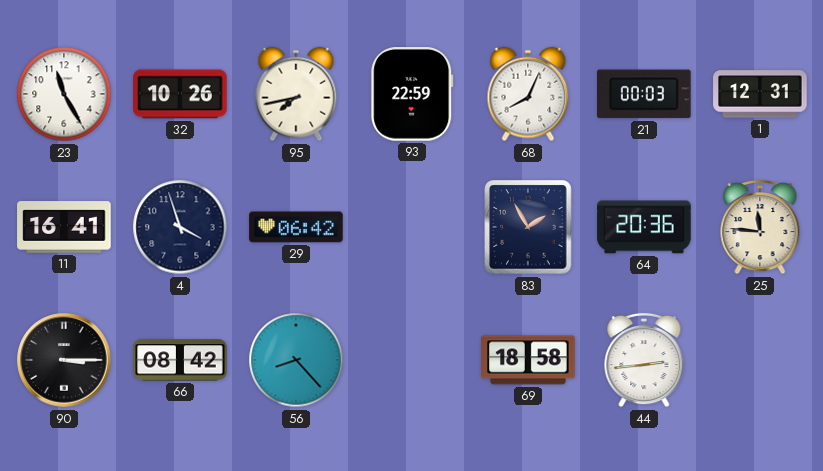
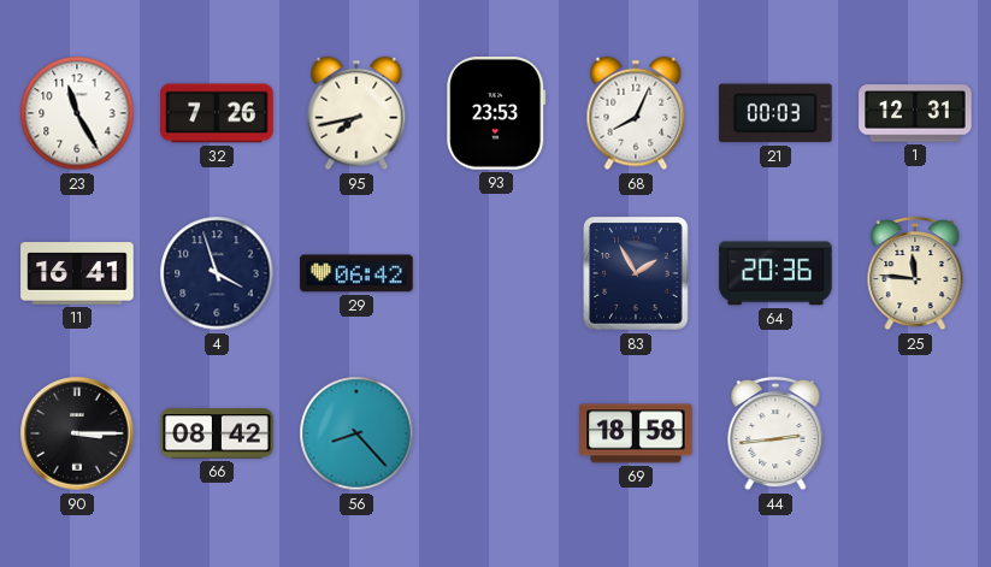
32: 10:26 -> 7:26 (217, 113)
93: 22:59 -> 23:53 (496, 113)
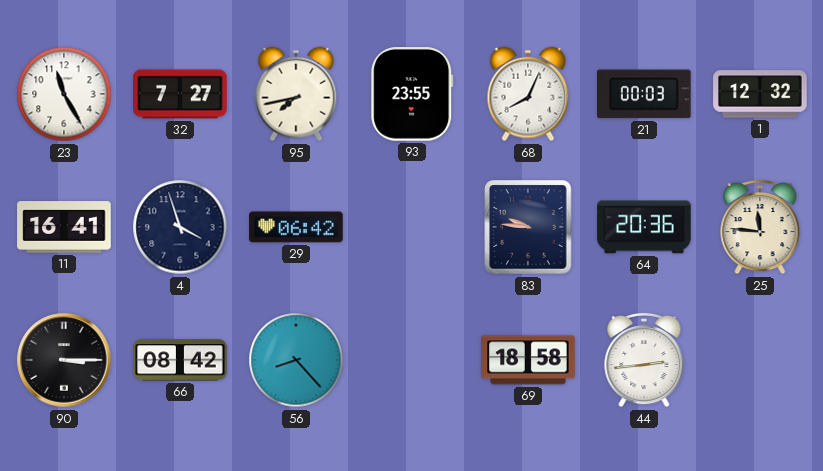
32: 7:26 -> 7:27 (180, 94)
93: 23:53 -> 23:55 (412, 94)
1: 12:31 -> 12:32 (760, 94)
83: 1:55 -> 9:46 (528, 227)
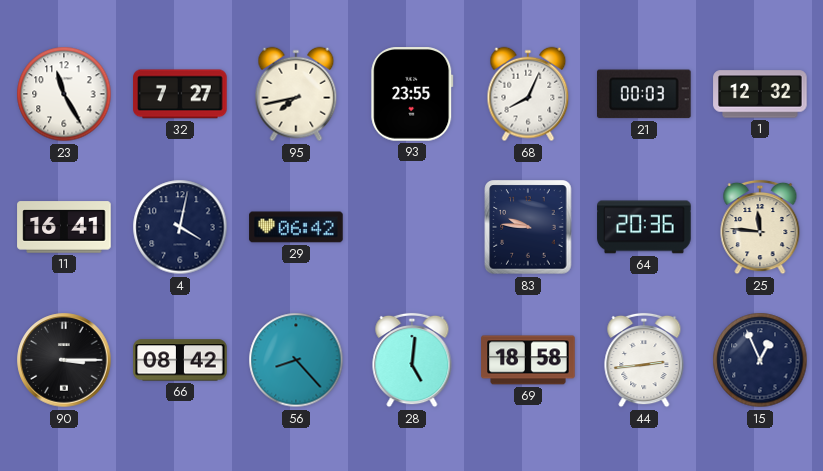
4: 3:57 -> 4:02 (180, 227)
28: none -> 5:01 (412, 360)
15: none -> 12:56 (760, 360)
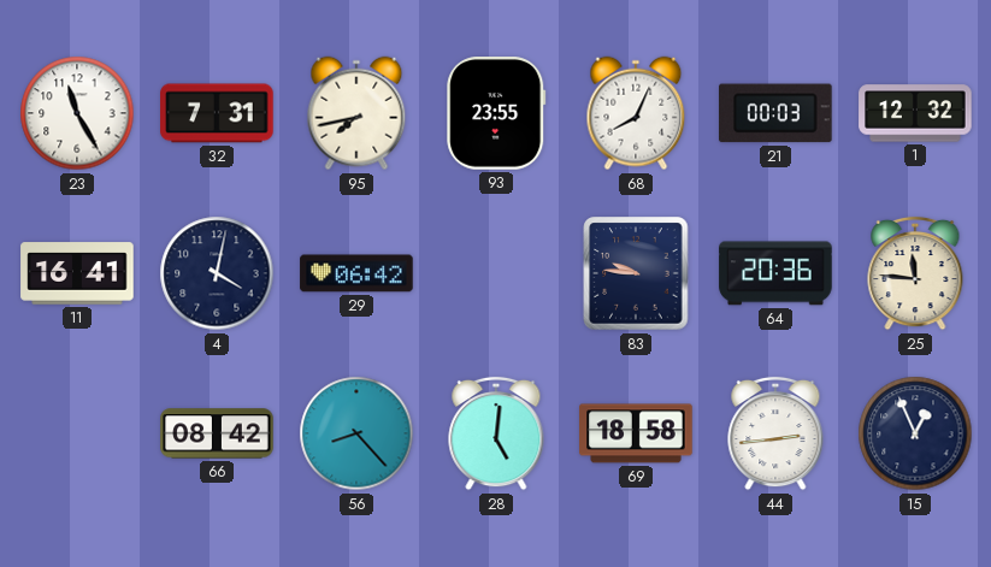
32: 7:27 -> 7:31 (217, 113)
90: 3:15 -> none (64, 360)
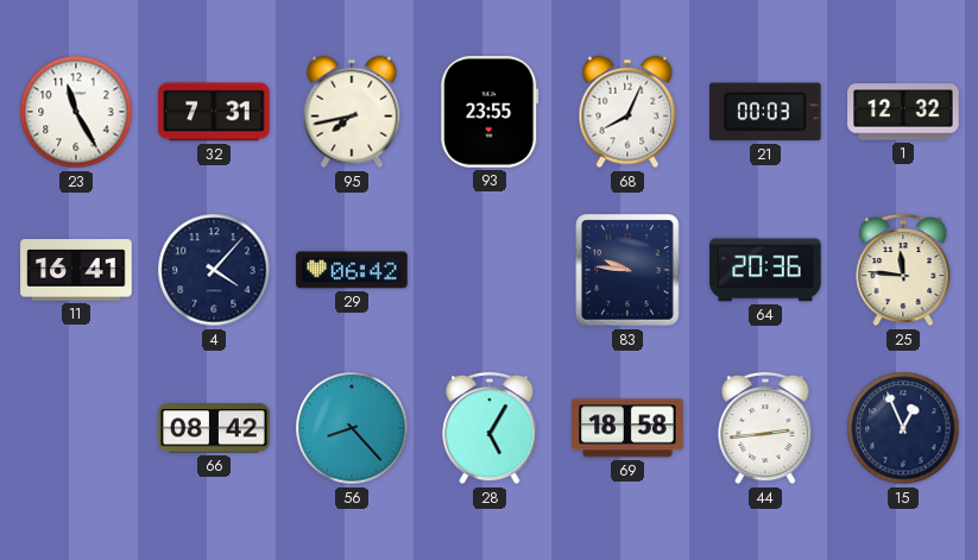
4: 4:02 -> 4:07 (214, 270)
28: 5:01 -> 5:05 (490, 428)
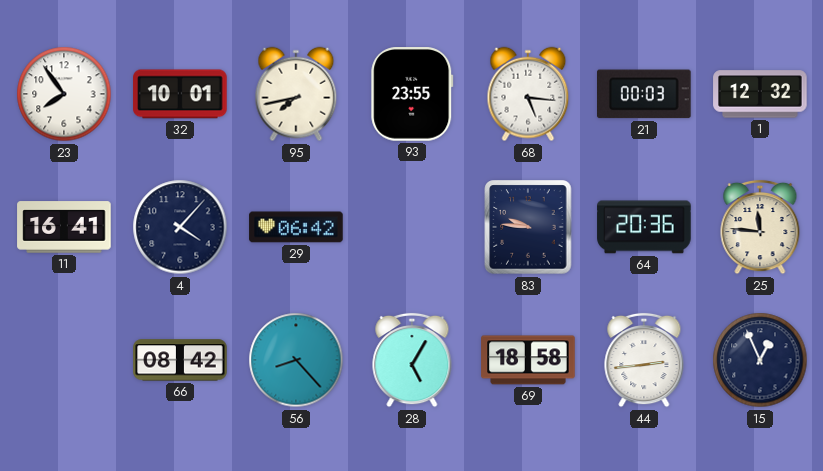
23: 11:25 -> 7:54 (64, 94)
32: 7:31 -> 10:01 (180, 94)
68: 8:04 -> 5:16 (528, 94)
